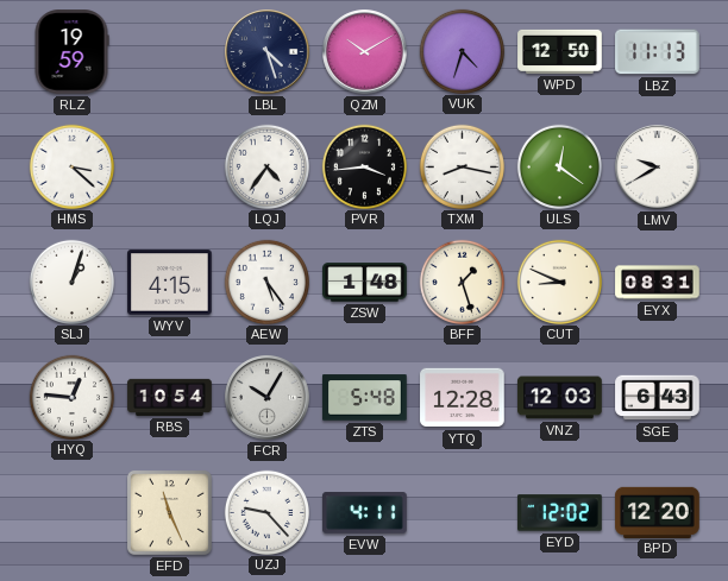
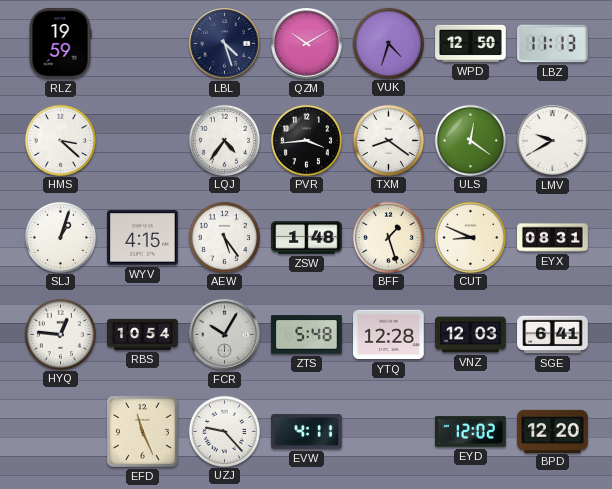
TXM: 8:17 -> 8:21 (388, 140)
SGE: 6:43 -> 6:41 (553, 335)
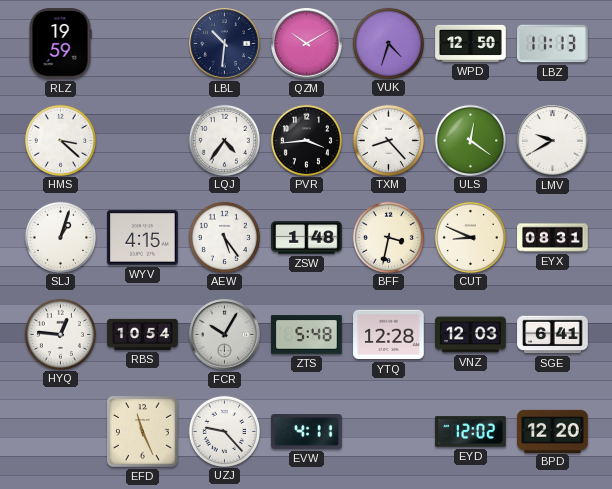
LBL: 4:27 -> 10:31 (225, 44)
TXM: 8:21 -> 8:23 (388, 140)
BFF: 1:27 -> 3:32 (388, 237)
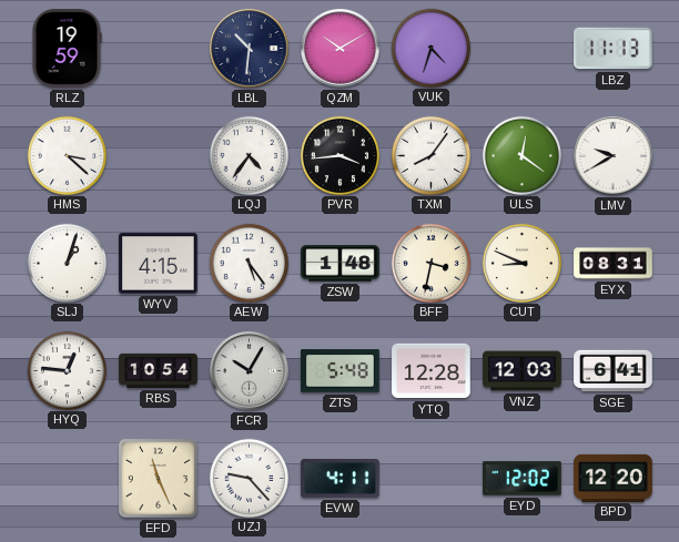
WPD: 12:50 -> none (471, 43)
TXM: 8:23 -> 8:06 (430, 155)
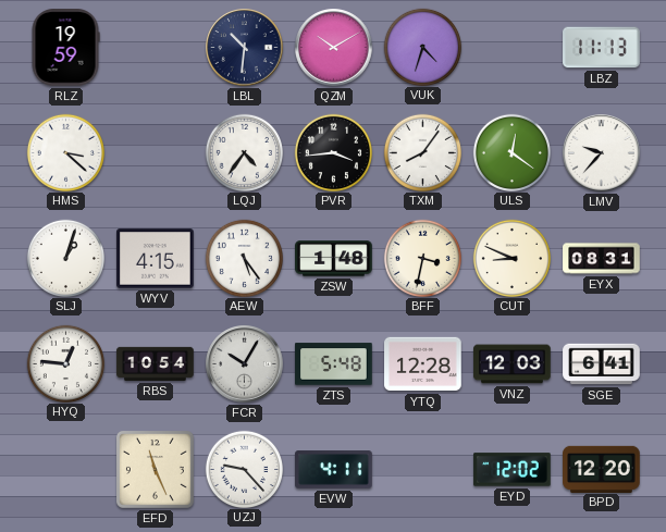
LMV: 9:40 -> 9:37 (602, 153)
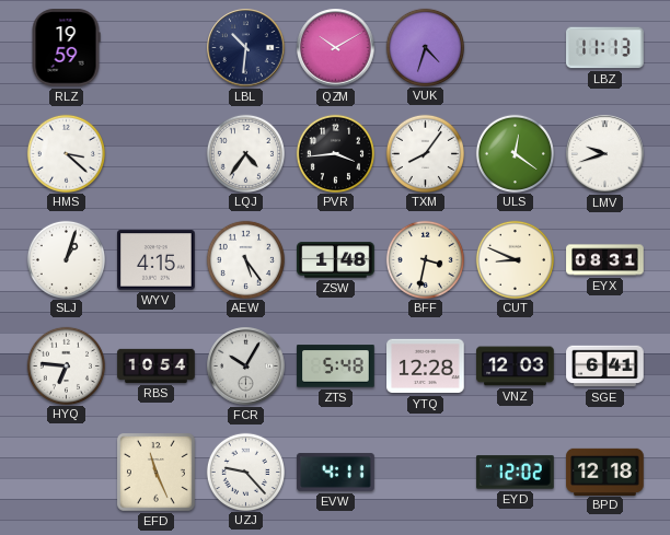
LMV: 9:37 -> 9:42 (605, 154)
HYQ: 12:46 -> 6:46 (66, 365)
BPD: 12:20 -> 12:18 (605, 472)
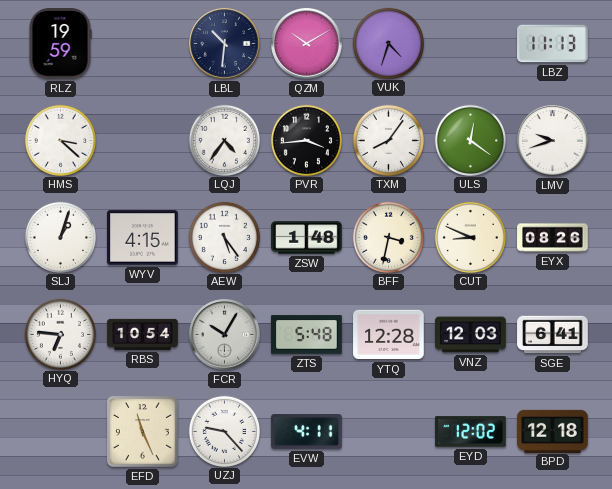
EYX: 08:31 -> 08:26 (553, 238)
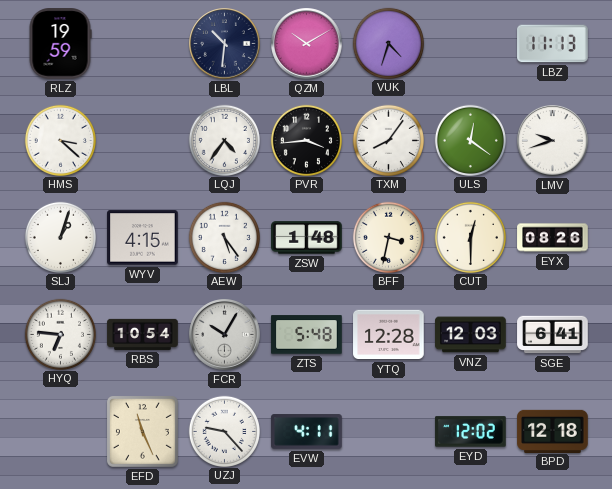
CUT: 8:49 -> 12:30 (470, 237)
